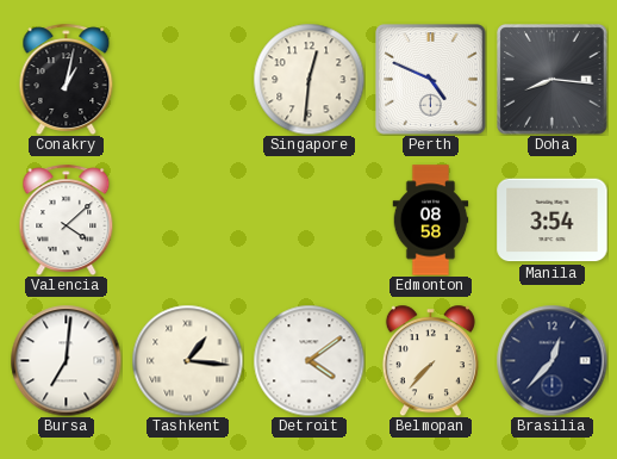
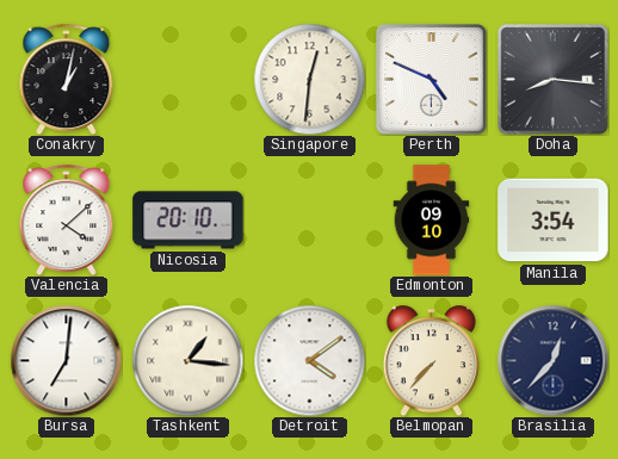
Nicosia: none -> 20:10 (189, 221)
Edmonton: 08:58 -> 09:10 (432, 221)
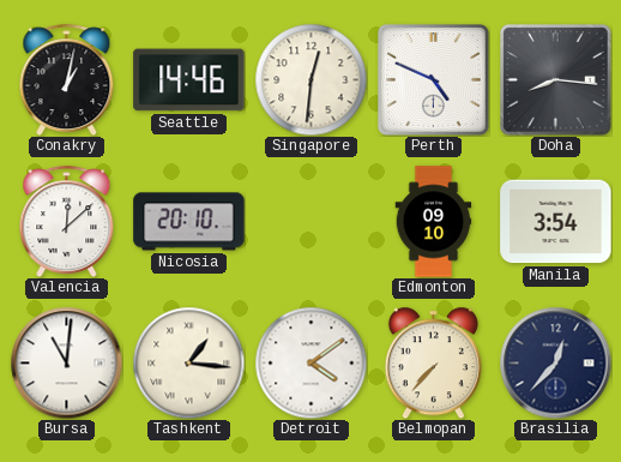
Seattle: none -> 14:46 (189, 80)
Valencia: 4:08 -> 12:08 (67, 221)
Bursa: 7:01 -> 11:01 (66, 362)
